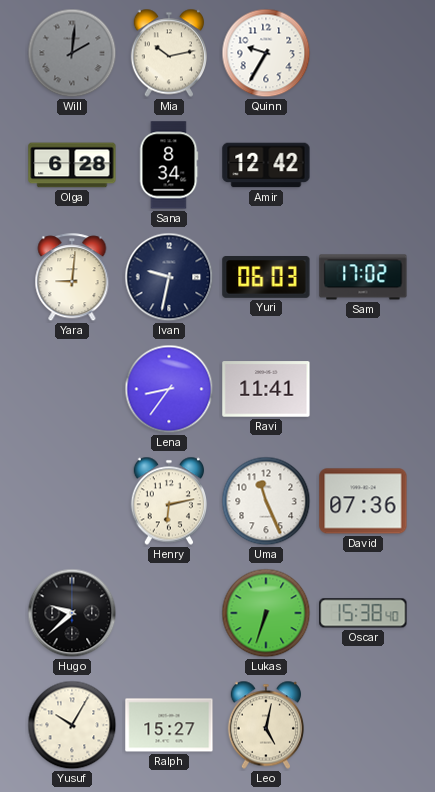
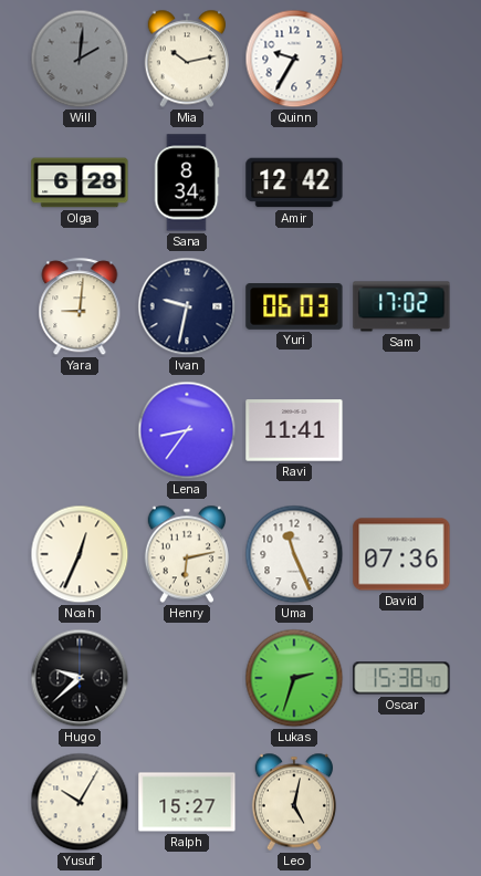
Noah: none -> 12:34 (80, 554)
Lukas: 6:33 -> 2:33 (294, 678)
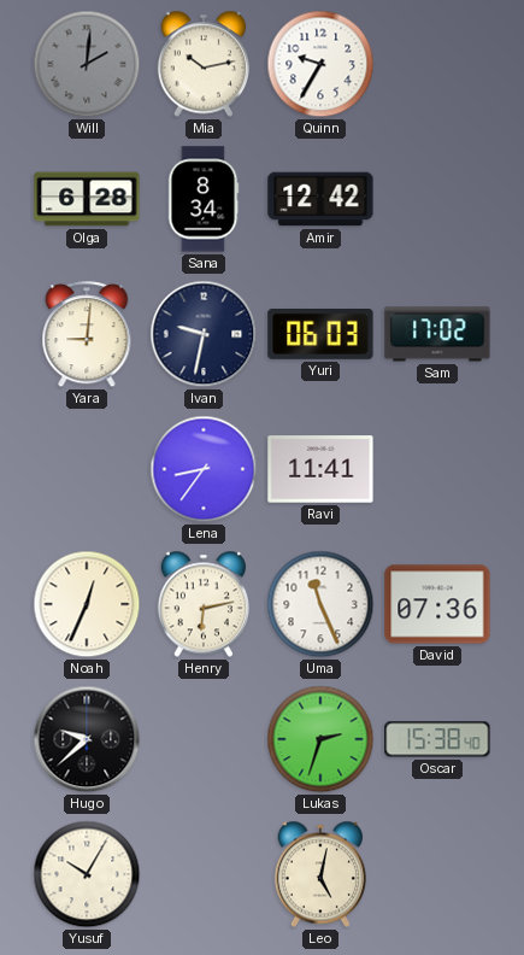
Ralph: 15:27 -> none (187, 802)
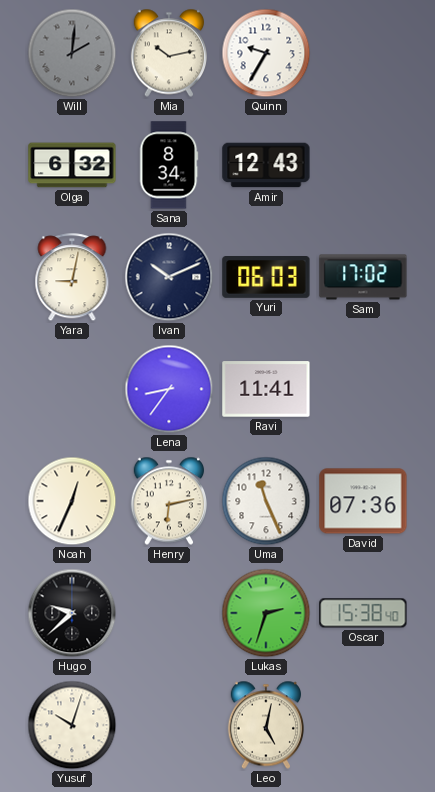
Olga: 6:28 -> 6:32 (72, 165)
Amir: 12:42 -> 12:43 (266, 165)
Yara: 9:01 -> 9:02 (72, 278)
Ivan: 9:32 -> 10:11 (169, 277)
Yusuf: 10:05 -> 10:03 (72, 725)
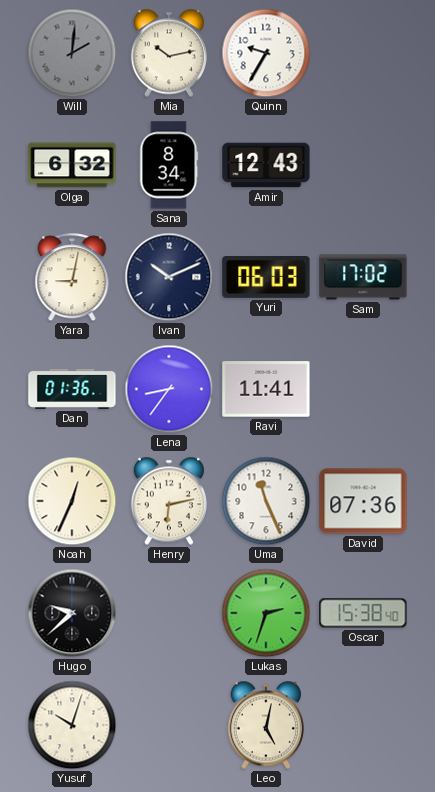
Dan: none -> 01:36 (72, 389)
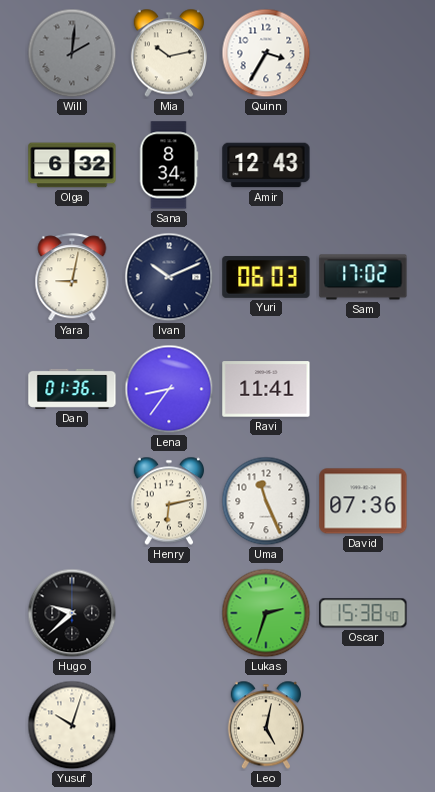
Quinn: 9:35 -> 3:35 (266, 53)
Noah: 12:34 -> none (72, 501)
